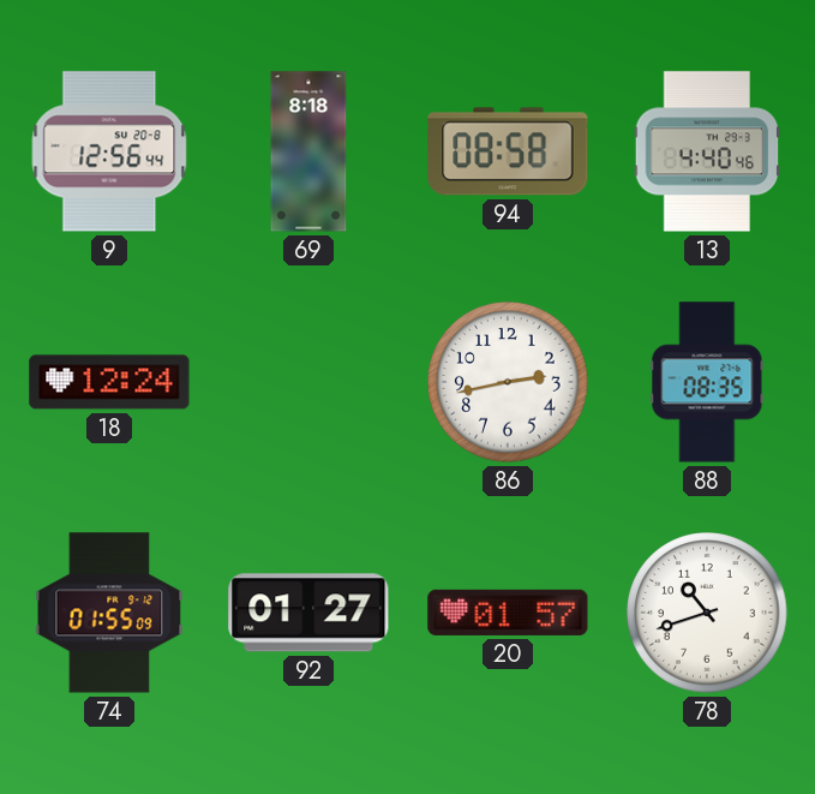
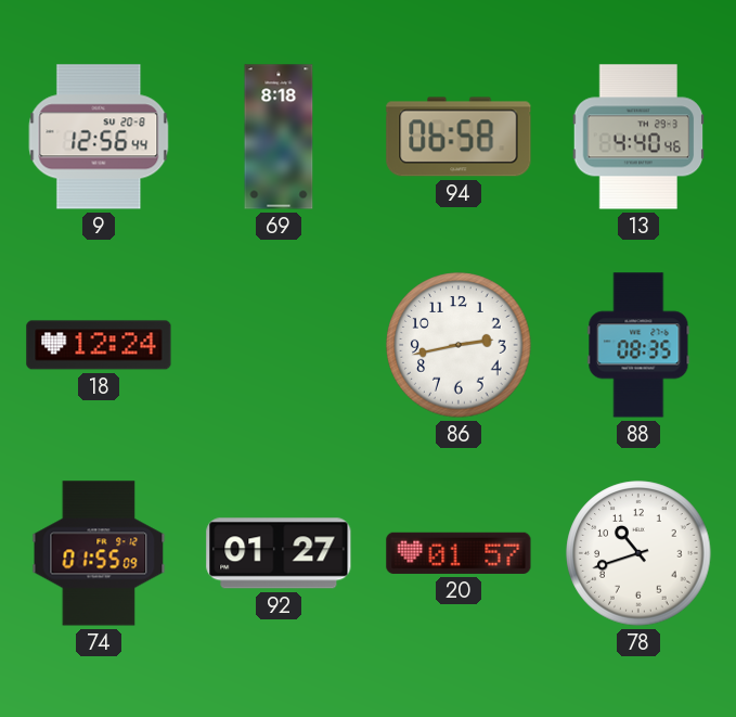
94: 08:58 -> 06:58 (459, 137)
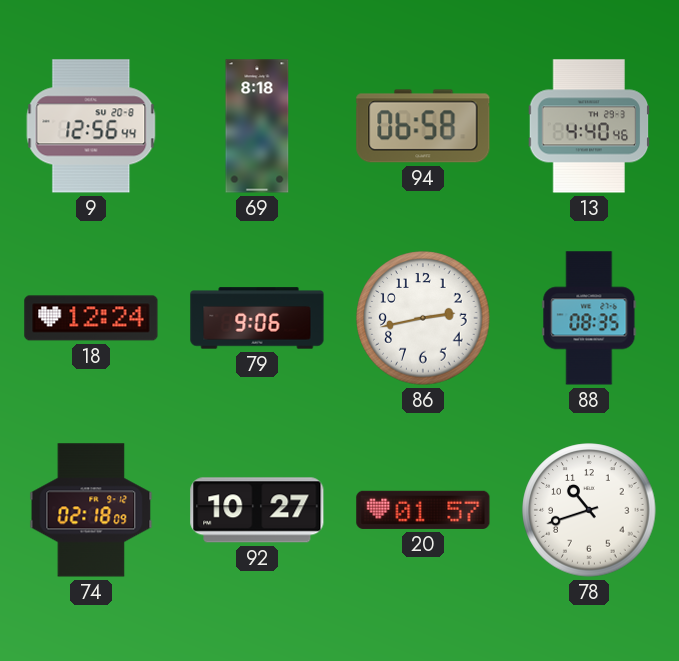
79: none -> 9:06 (257, 318)
74: 01:55 -> 02:18 (91, 510)
92: 01:27 -> 10:27 (257, 510)
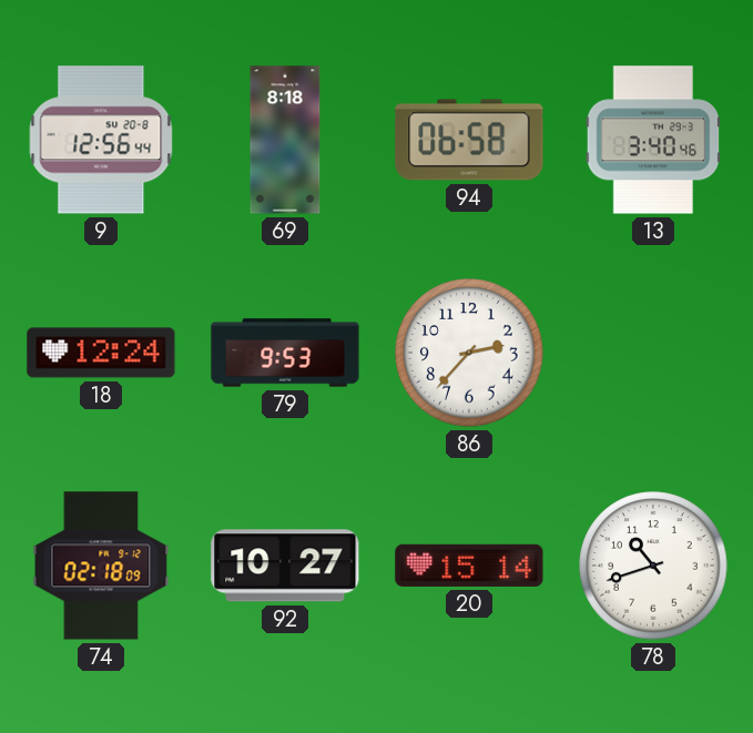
13: 4:40 -> 3:40 (653, 140)
79: 9:06 -> 9:53 (285, 353)
86: 2:43 -> 2:37 (469, 353)
88: 08:35 -> none (589, 318)
20: 01:57 -> 15:14 (469, 566)
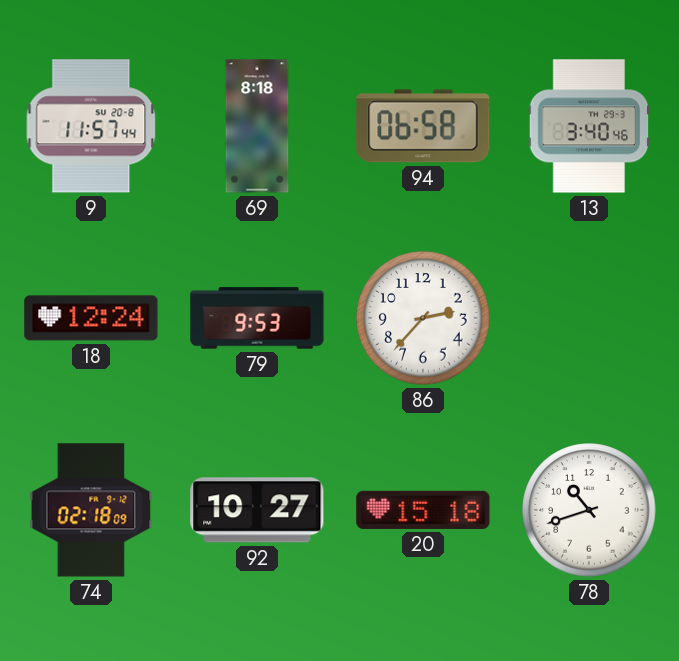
9: 12:56 -> 11:57 (91, 126)
20: 15:14 -> 15:18 (423, 510)
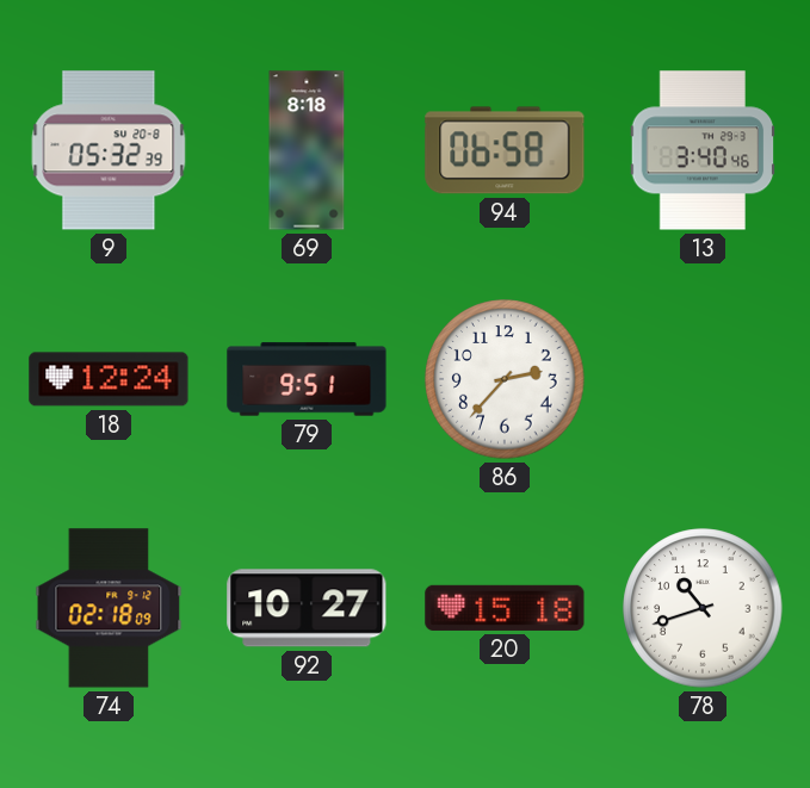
9: 11:57 -> 05:32 (109, 150)
79: 9:53 -> 9:51 (307, 379)
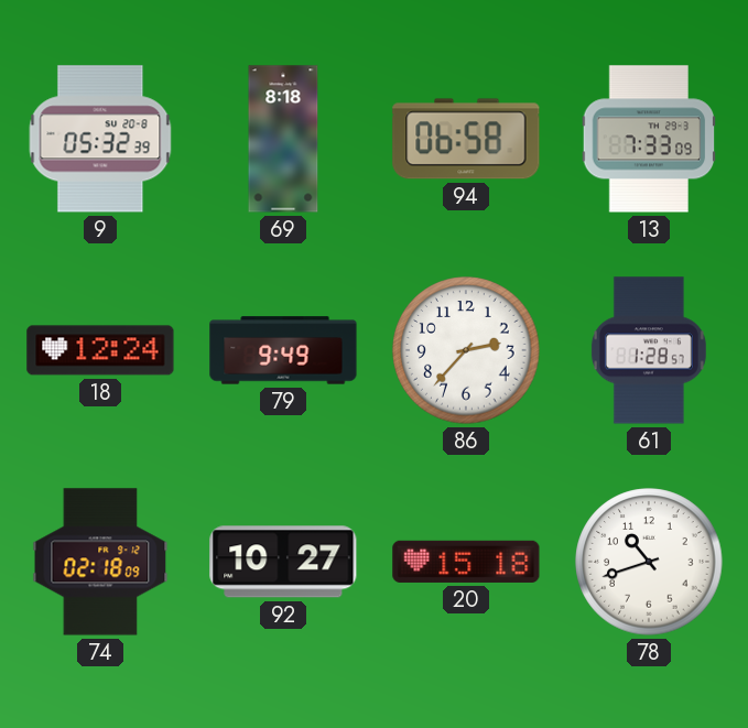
13: 3:40 -> 7:33 (649, 139)
79: 9:51 -> 9:49 (283, 350)
61: none -> 1:28 (649, 350)
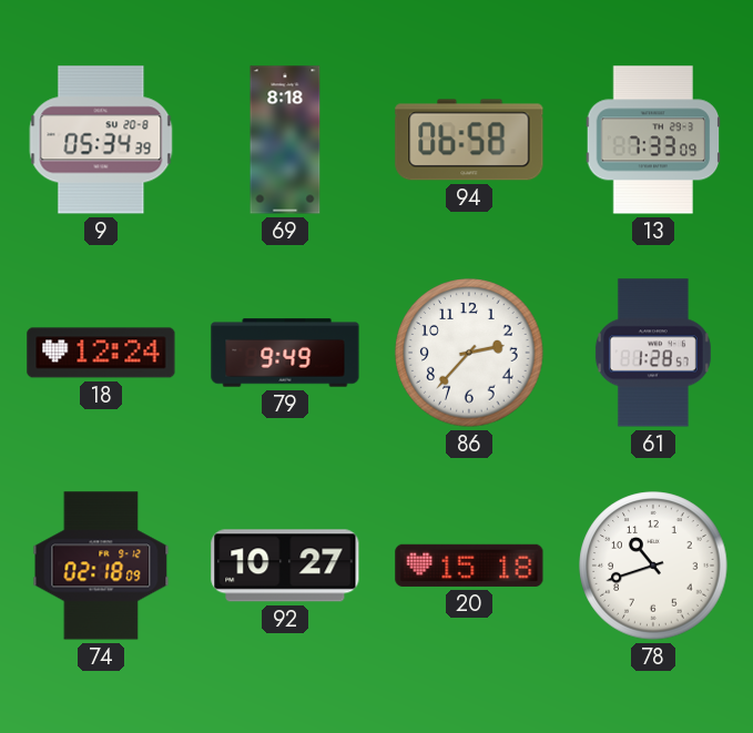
9: 05:32 -> 05:34 (101, 140)
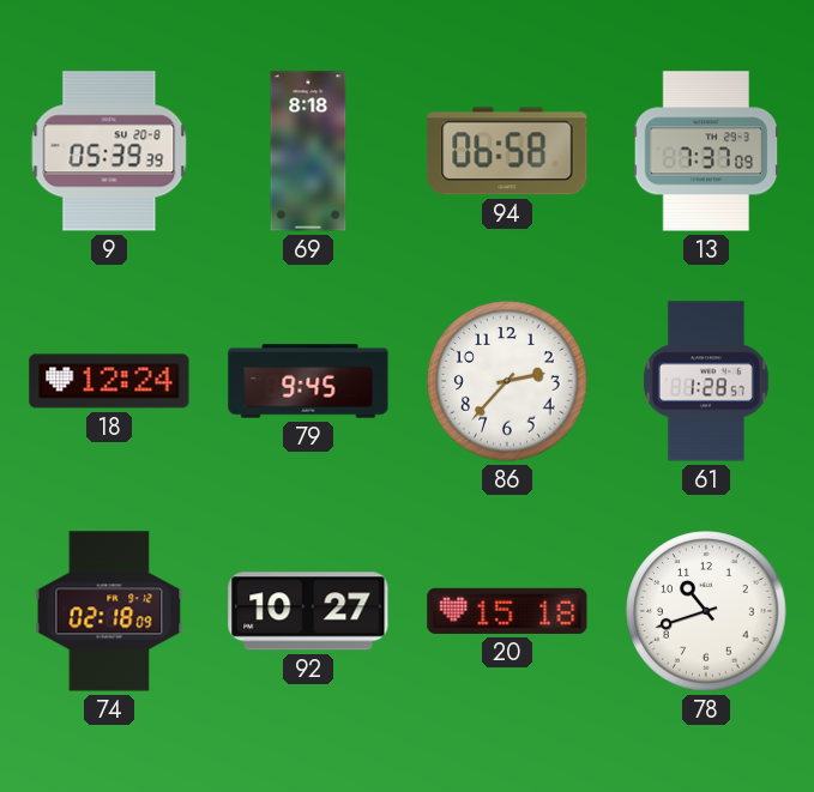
9: 05:34 -> 05:39 (109, 151)
13: 7:33 -> 7:37 (706, 151)
79: 9:49 -> 9:45 (308, 381)
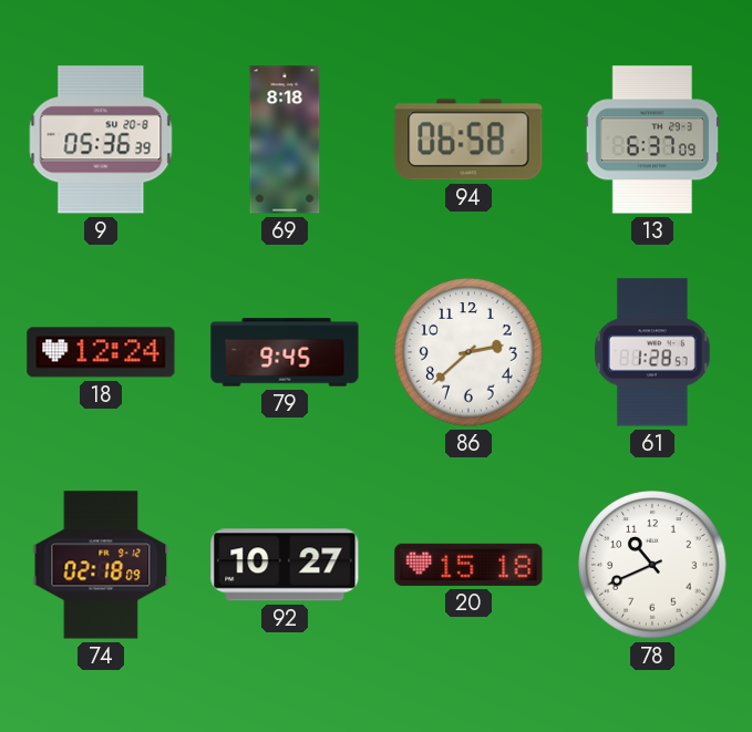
9: 05:39 -> 05:36 (101, 140)
13: 7:37 -> 6:37 (652, 140)
86: 2:37 -> 2:38 (468, 352)
78: 10:42 -> 10:41 (652, 565)
